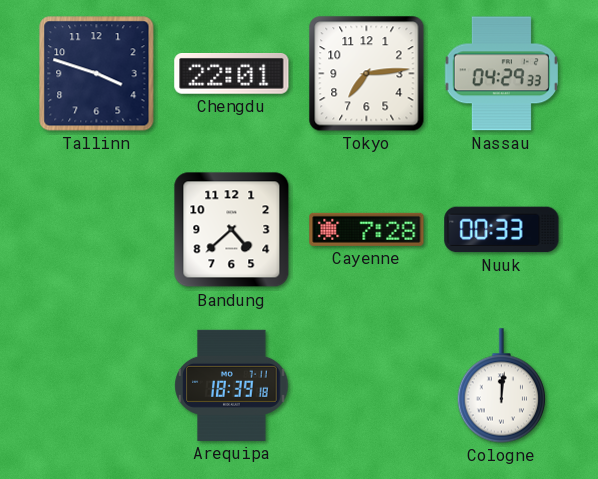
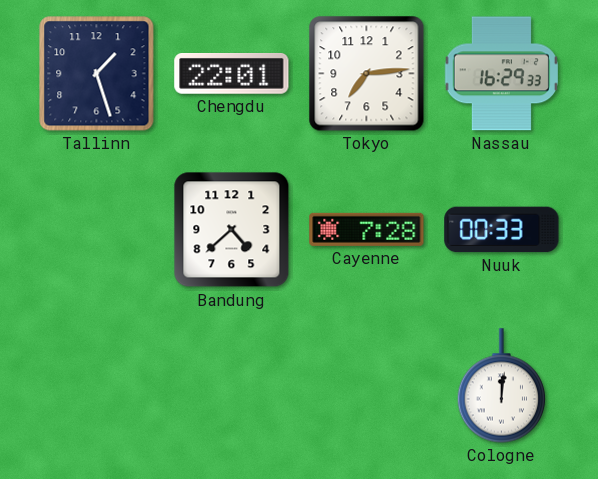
Tallinn: 3:48 -> 1:27 (97, 74)
Nassau: 04:29 -> 16:29 (501, 74)
Arequipa: 18:39 -> none (232, 385)
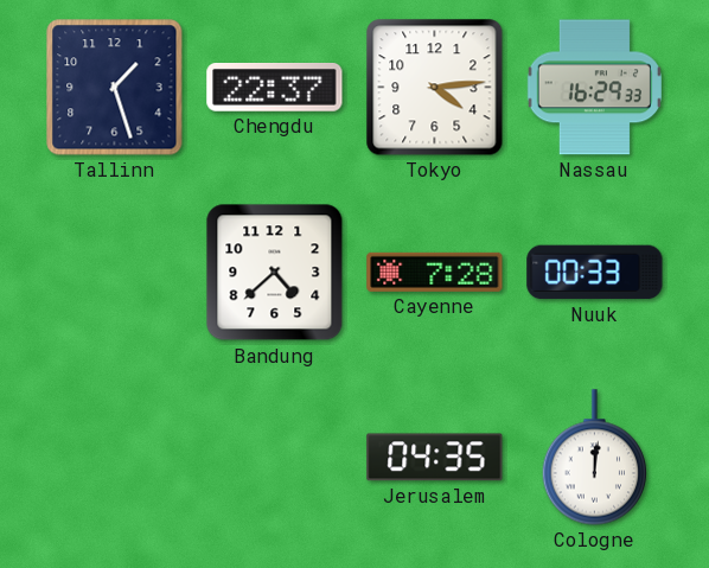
Chengdu: 22:01 -> 22:37 (275, 88)
Tokyo: 7:14 -> 4:14 (435, 88)
Jerusalem: none -> 04:35 (435, 458)
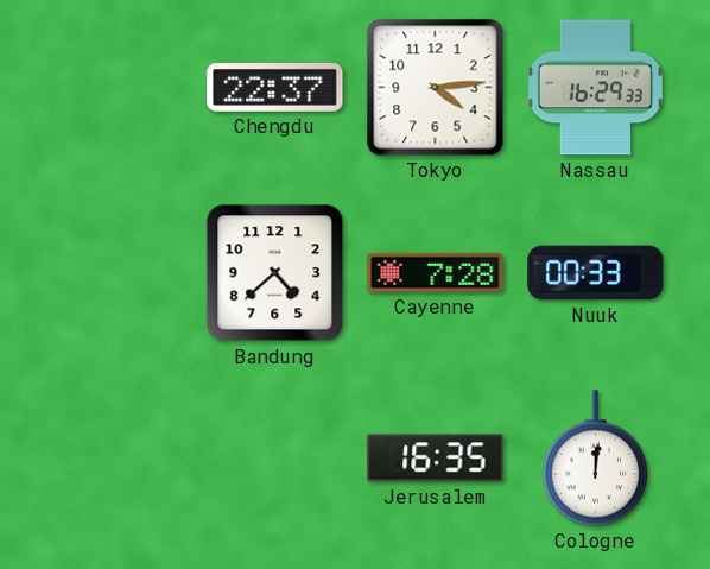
Tallinn: 1:27 -> none (115, 88)
Jerusalem: 04:35 -> 16:35 (436, 459)
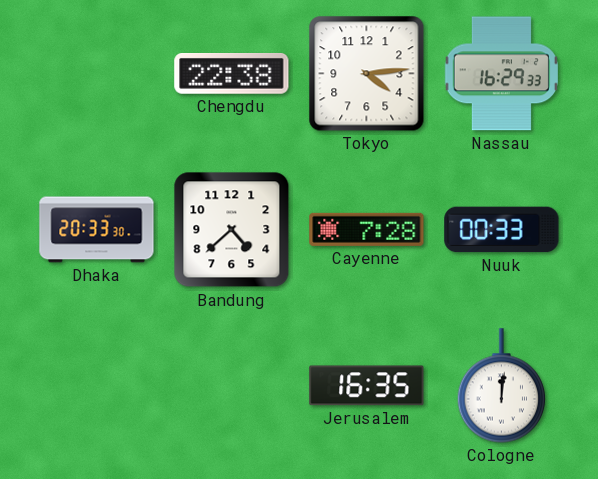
Chengdu: 22:37 -> 22:38 (232, 74)
Dhaka: none -> 20:33 (97, 230)
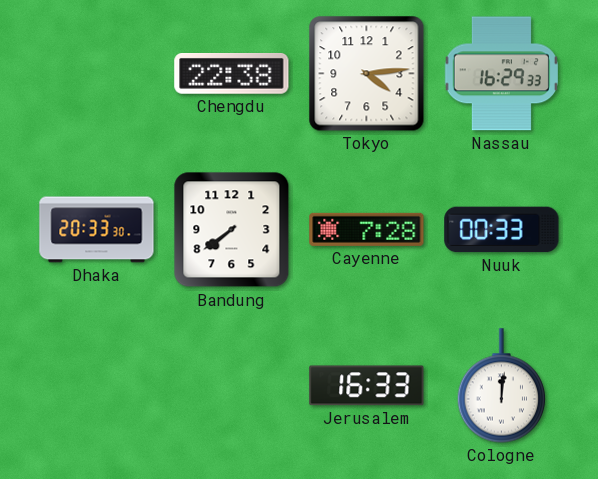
Bandung: 4:38 -> 7:39 (232, 230)
Jerusalem: 16:35 -> 16:33 (367, 386)
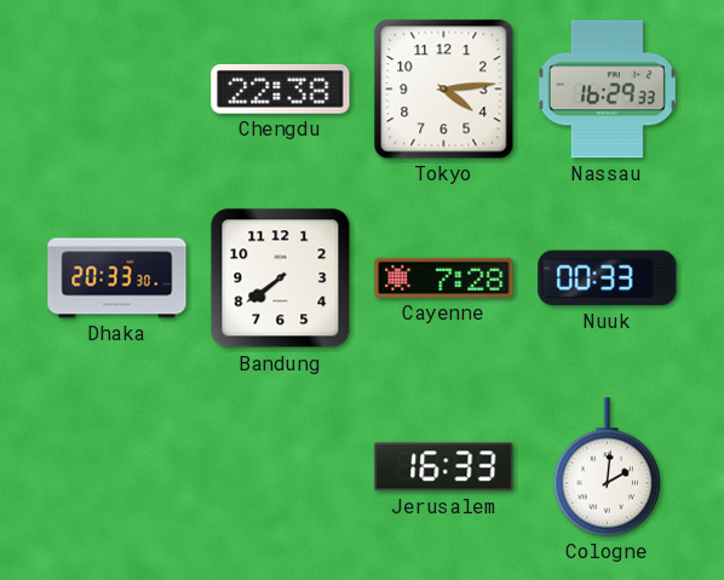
Cologne: 12:01 -> 2:01 (608, 467)
